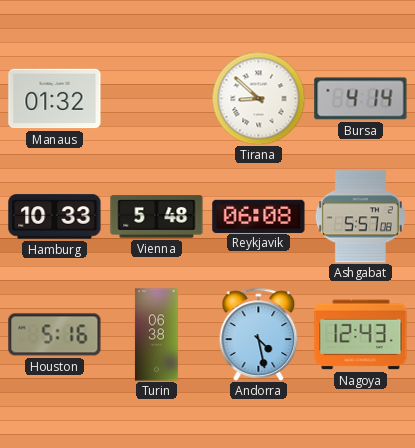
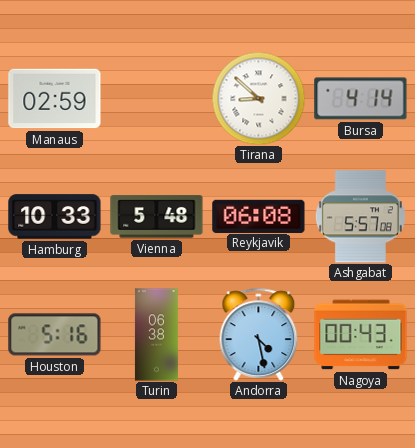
Manaus: 01:32 -> 02:59 (55, 99)
Nagoya: 12:43 -> 00:43 (361, 335)
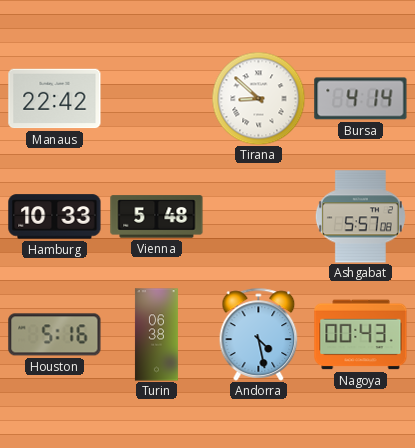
Manaus: 02:59 -> 22:42 (55, 99)
Reykjavik: 06:08 -> none (259, 216)
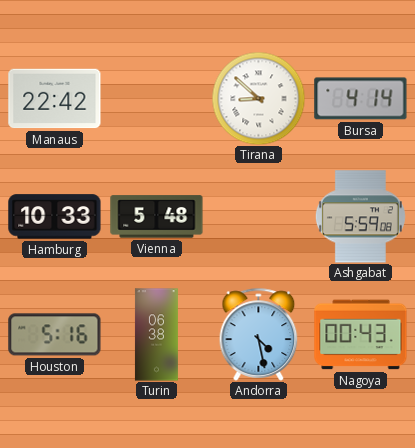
Ashgabat: 5:57 -> 5:59 (360, 217)
